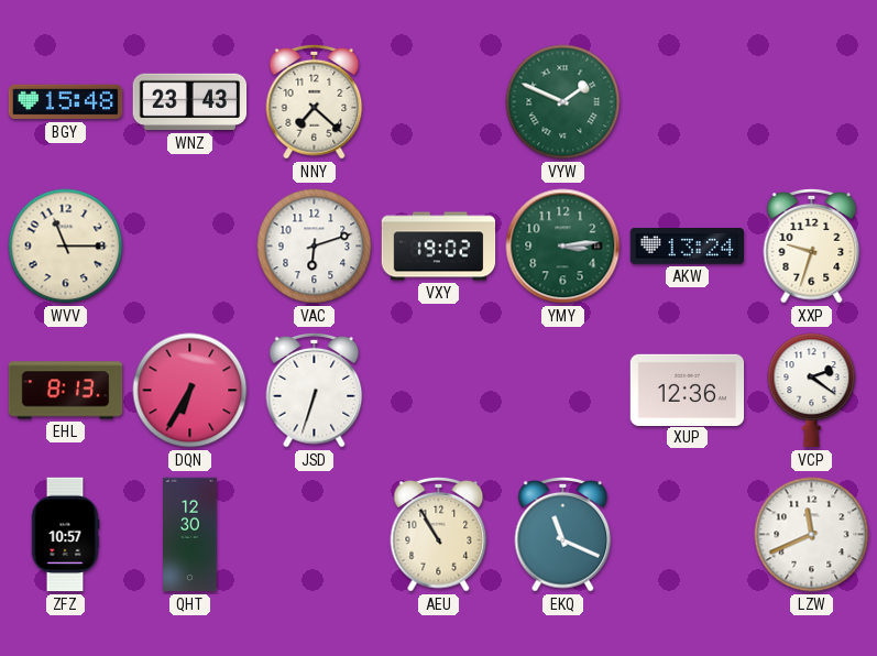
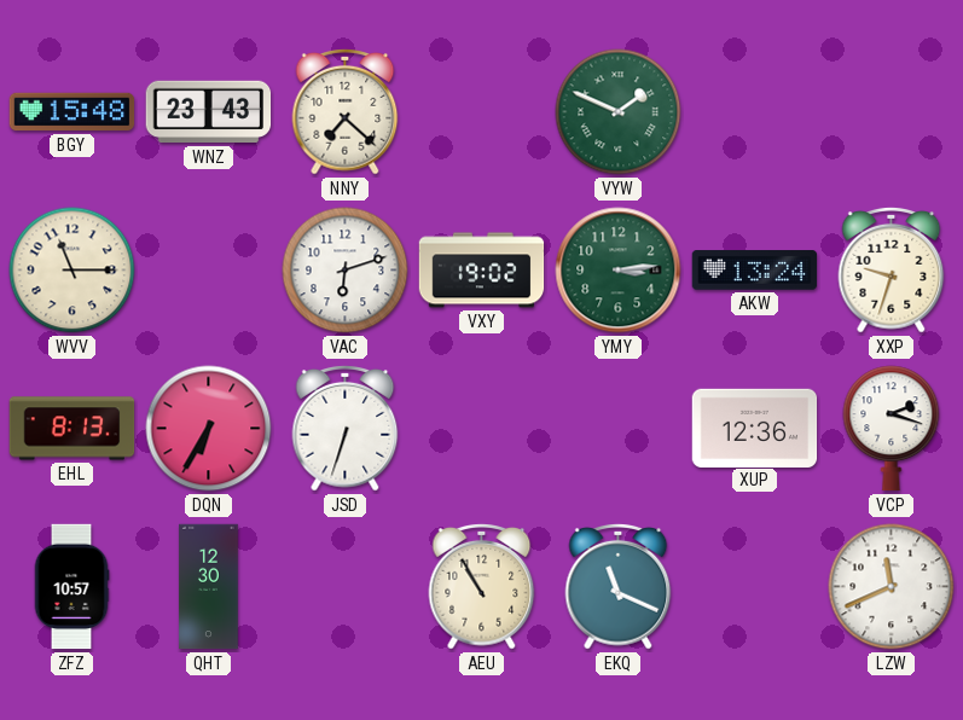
VCP: 2:21 -> 2:18 (892, 429)
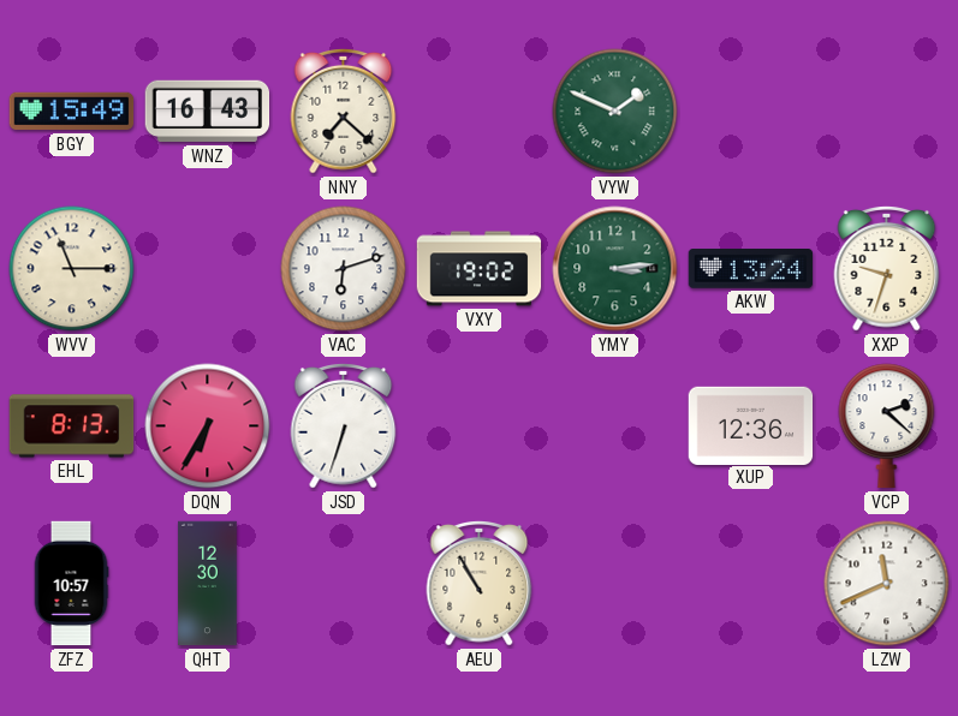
BGY: 15:48 -> 15:49 (72, 112)
WNZ: 23:43 -> 16:43 (208, 112)
VCP: 2:18 -> 2:22 (887, 426)
EKQ: 11:19 -> none (619, 586)
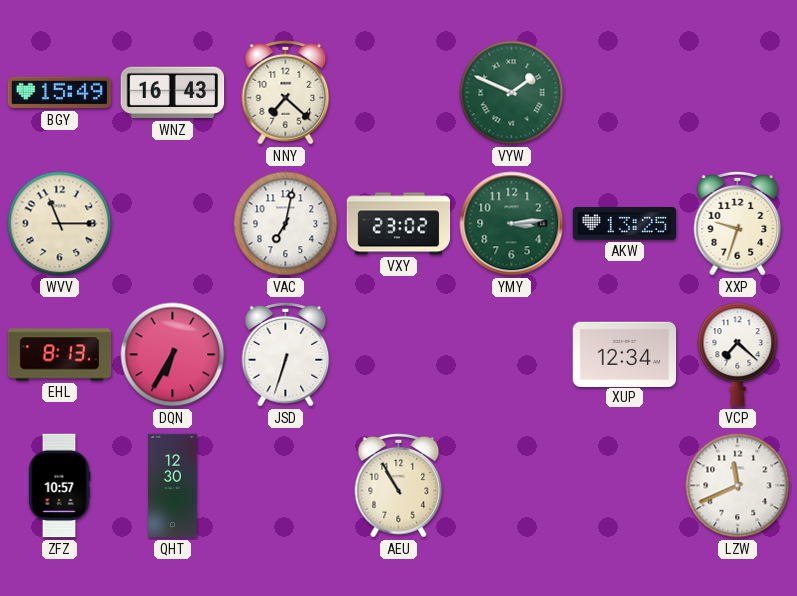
VAC: 6:12 -> 7:02 (286, 224)
VXY: 19:02 -> 23:02 (399, 224)
AKW: 13:24 -> 13:25 (625, 224)
XUP: 12:36 -> 12:34 (625, 354)
VCP: 2:22 -> 7:22 (738, 355)
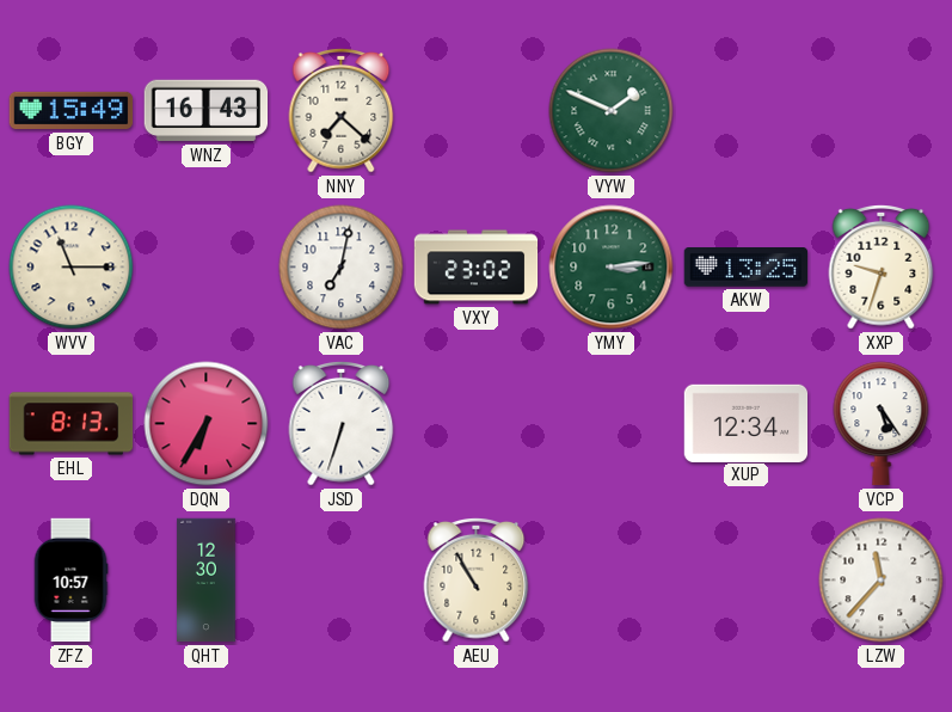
VCP: 7:22 -> 5:24 (882, 424)
LZW: 11:41 -> 11:37 (882, 581)
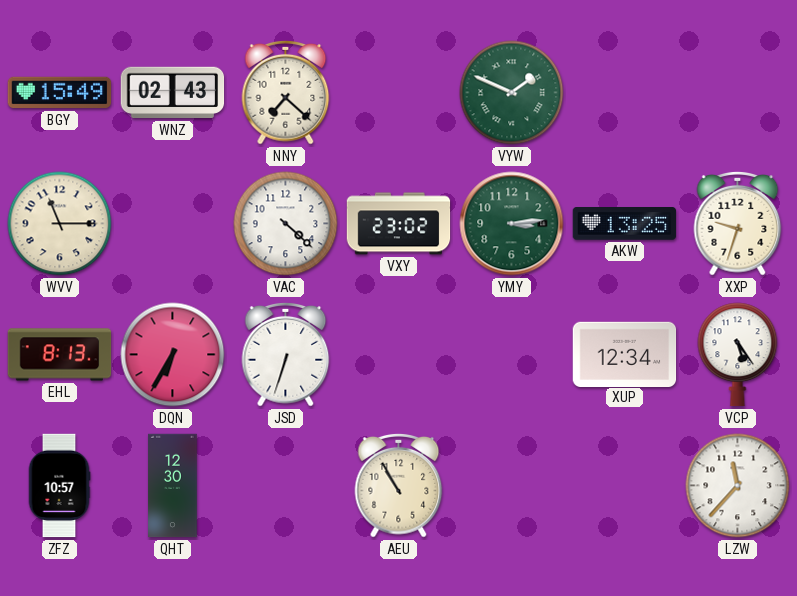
WNZ: 16:43 -> 02:43 (173, 93)
VAC: 7:02 -> 4:22 (286, 224)
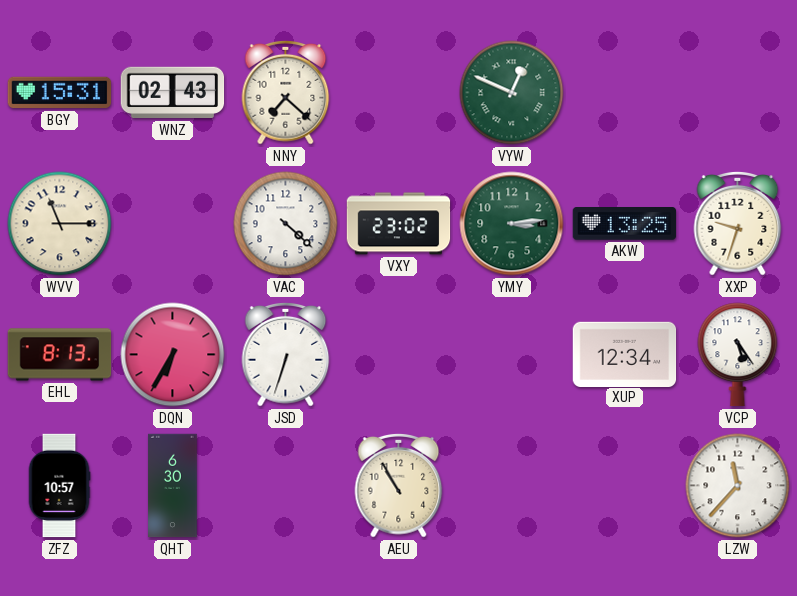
BGY: 15:49 -> 15:31 (60, 93)
VYW: 1:49 -> 12:49 (512, 93)
QHT: 12:30 -> 6:30 (173, 486)
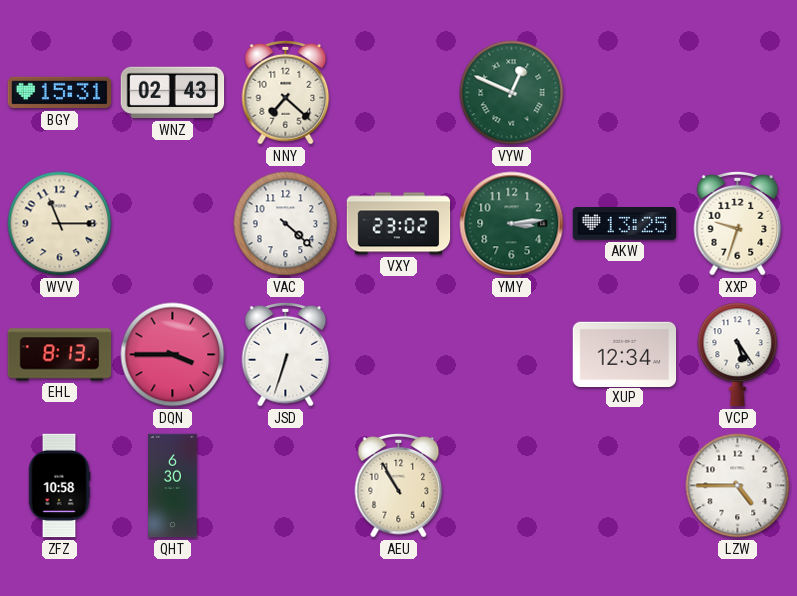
DQN: 6:35 -> 3:45 (173, 355)
ZFZ: 10:57 -> 10:58 (59, 486)
LZW: 11:37 -> 4:45 (738, 486)
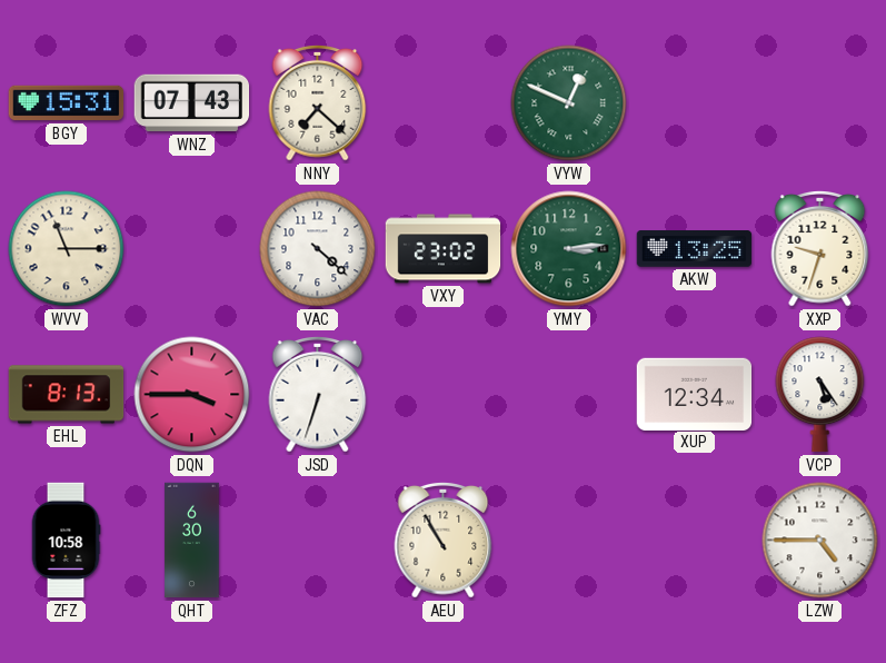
WNZ: 02:43 -> 07:43 (192, 103)
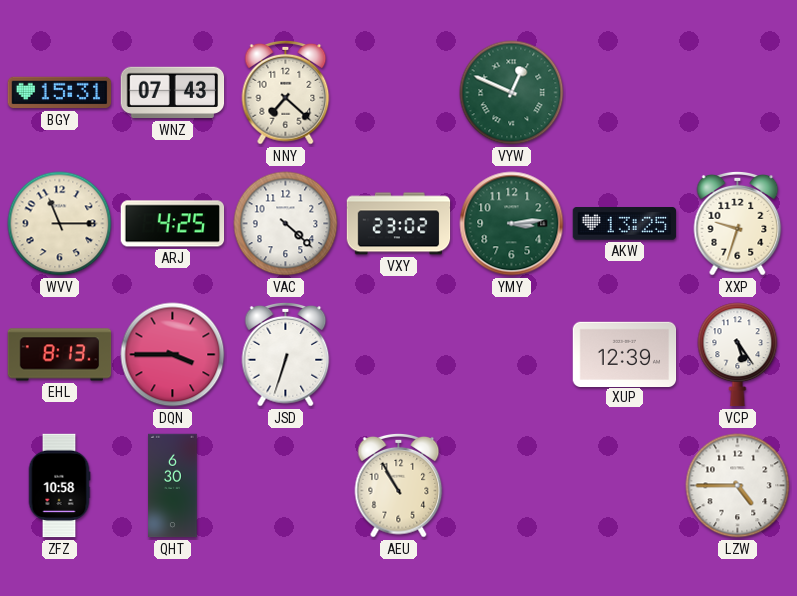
ARJ: none -> 4:25 (173, 224)
XUP: 12:34 -> 12:39 (625, 354)
